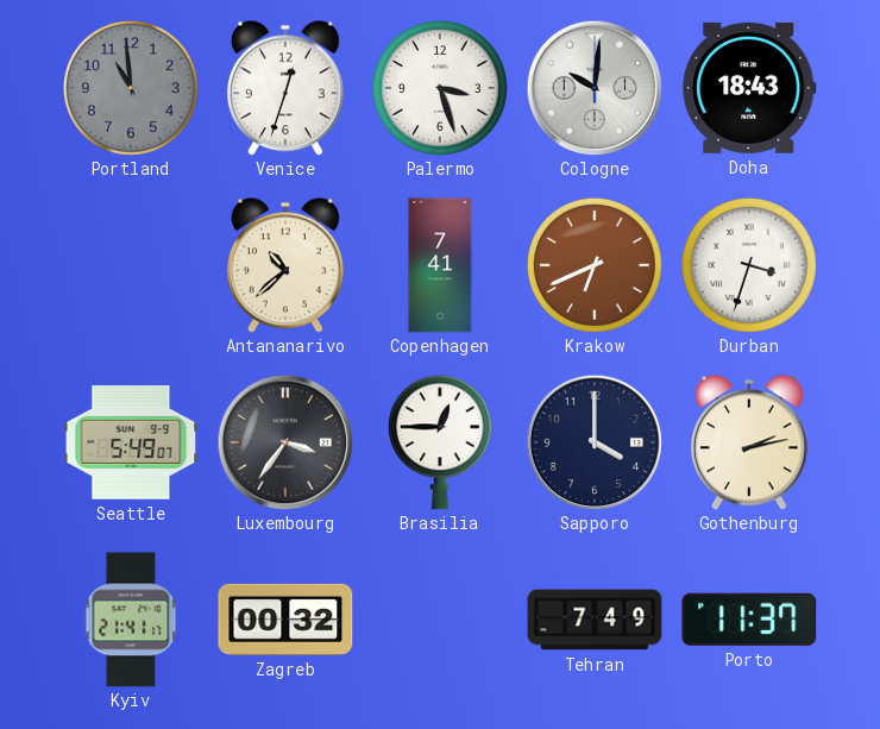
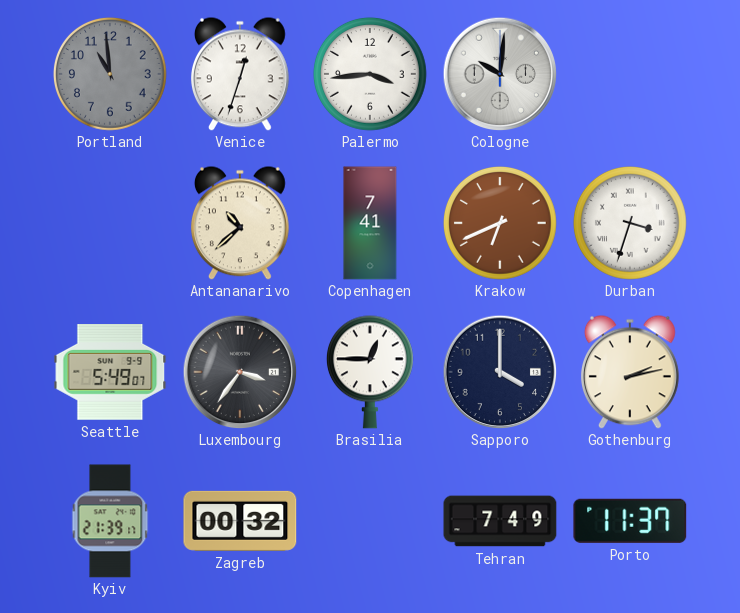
Palermo: 3:27 -> 3:44 (370, 74)
Doha: 18:43 -> none (749, 88)
Kyiv: 21:41 -> 21:39 (110, 521)
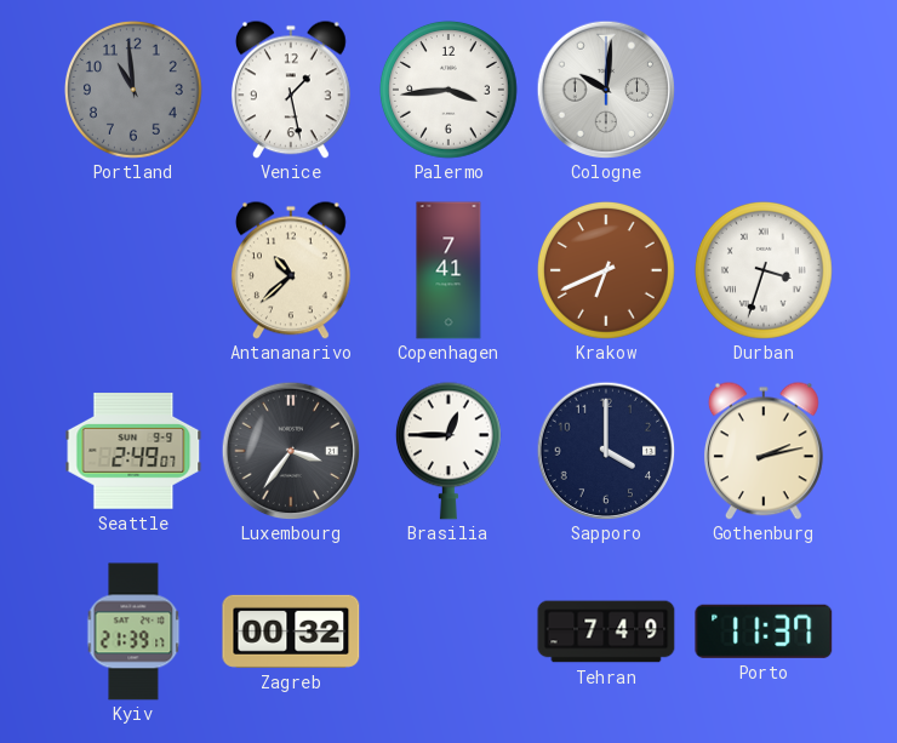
Venice: 12:33 -> 1:28 (291, 90)
Seattle: 5:49 -> 2:49 (133, 452)
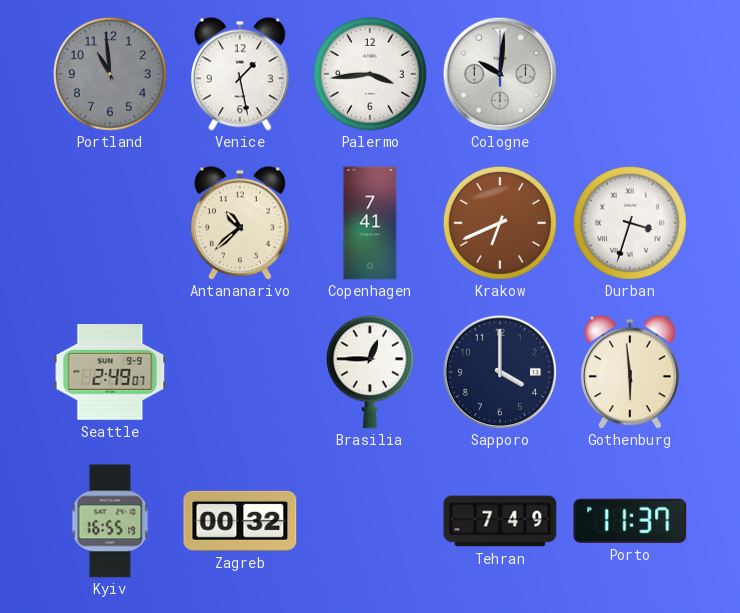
Luxembourg: 3:36 -> none (291, 451)
Gothenburg: 2:13 -> 5:59 (630, 372)
Kyiv: 21:39 -> 16:55 (110, 521)
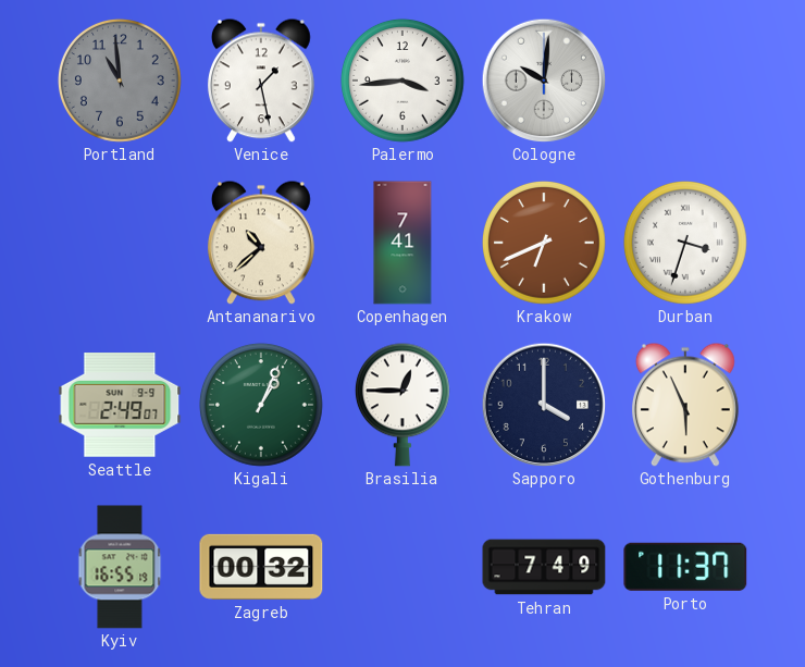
Kigali: none -> 1:04 (261, 405)
Gothenburg: 5:59 -> 5:56 (685, 405)
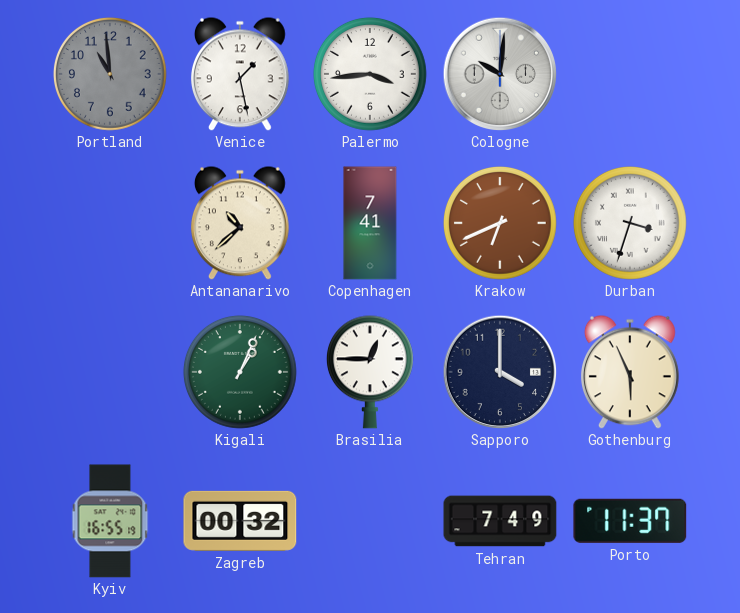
Seattle: 2:49 -> none (120, 406)
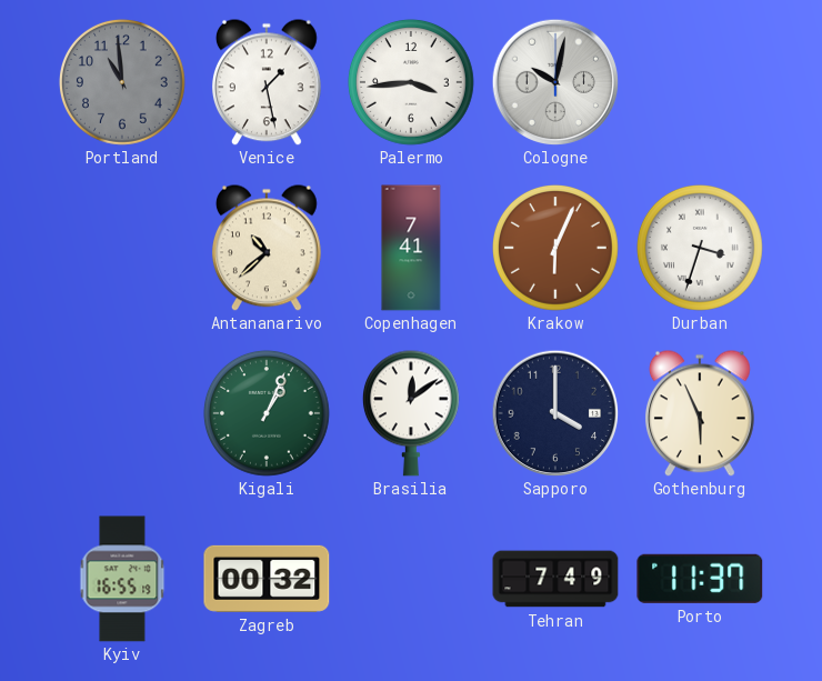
Cologne: 10:01 -> 10:02 (555, 82)
Krakow: 6:41 -> 6:04 (555, 248)
Brasilia: 12:45 -> 12:09 (411, 413)
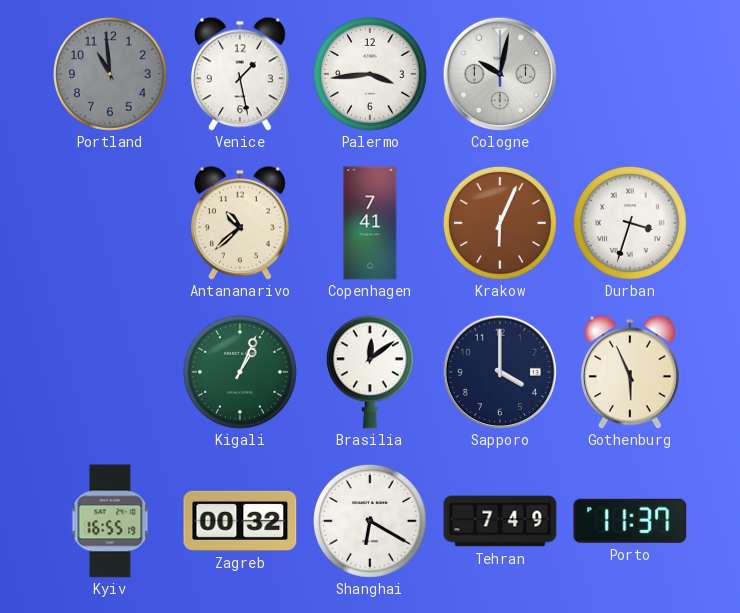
Shanghai: none -> 6:20 (370, 521)
